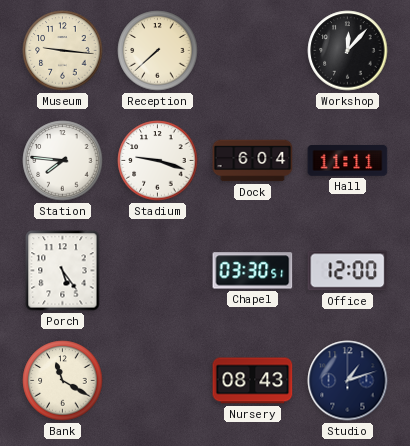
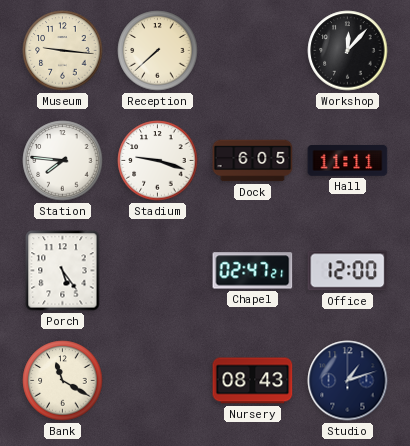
Dock: 6:04 -> 6:05 (253, 161)
Chapel: 03:30 -> 02:47 (253, 271)
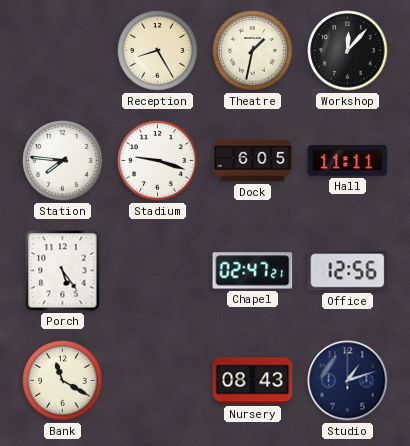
Museum: 9:16 -> none (63, 51)
Reception: 7:38 -> 8:25 (158, 51)
Theatre: none -> 1:32 (253, 51)
Office: 12:00 -> 12:56 (348, 271)
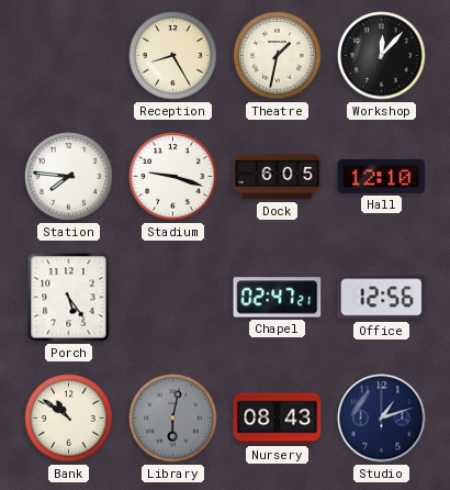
Hall: 11:11 -> 12:10 (382, 177)
Bank: 11:20 -> 10:51 (69, 419)
Library: none -> 6:02 (173, 419)
